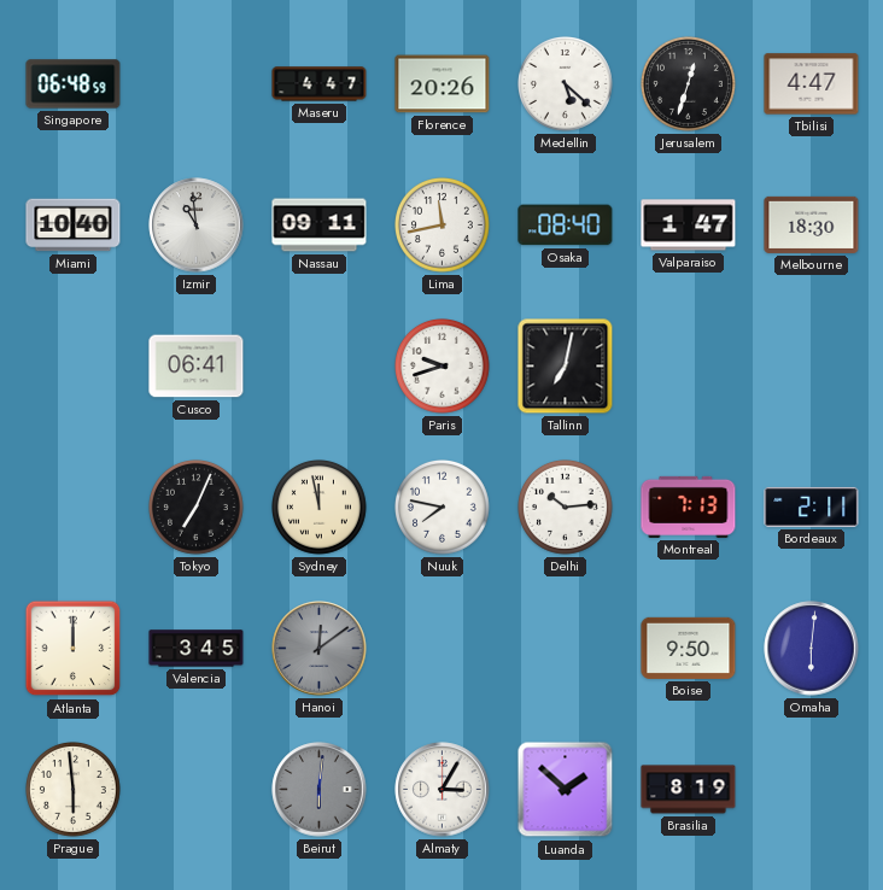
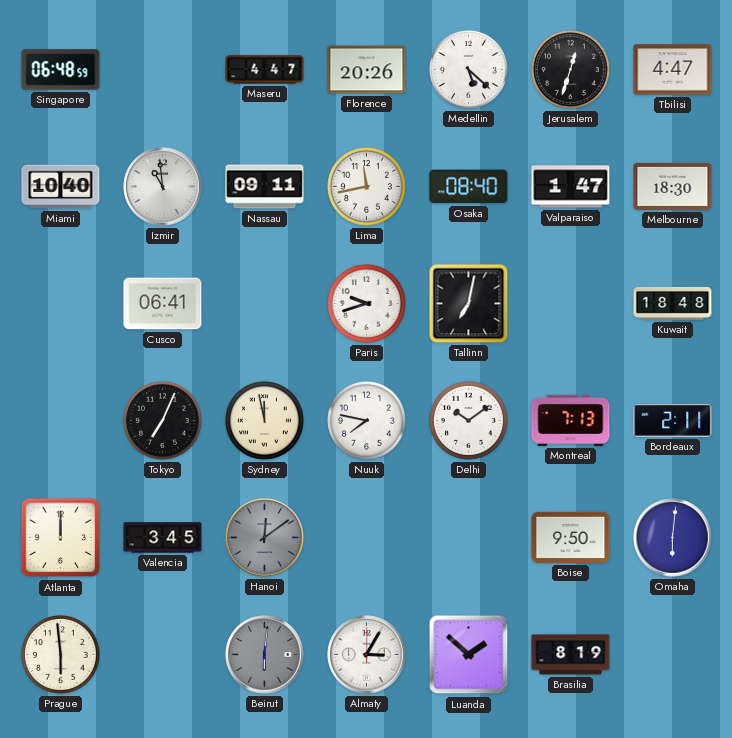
Kuwait: none -> 18:48 (673, 303)
Delhi: 10:14 -> 10:09 (469, 421)
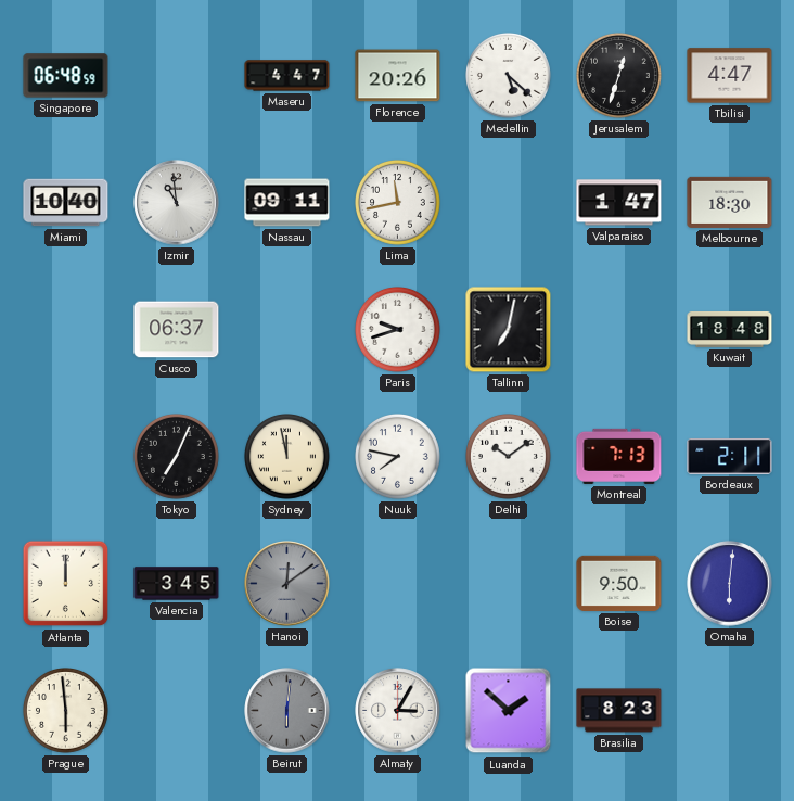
Osaka: 08:40 -> none (469, 187)
Cusco: 06:41 -> 06:37 (177, 330)
Brasilia: 8:19 -> 8:23 (619, 711)
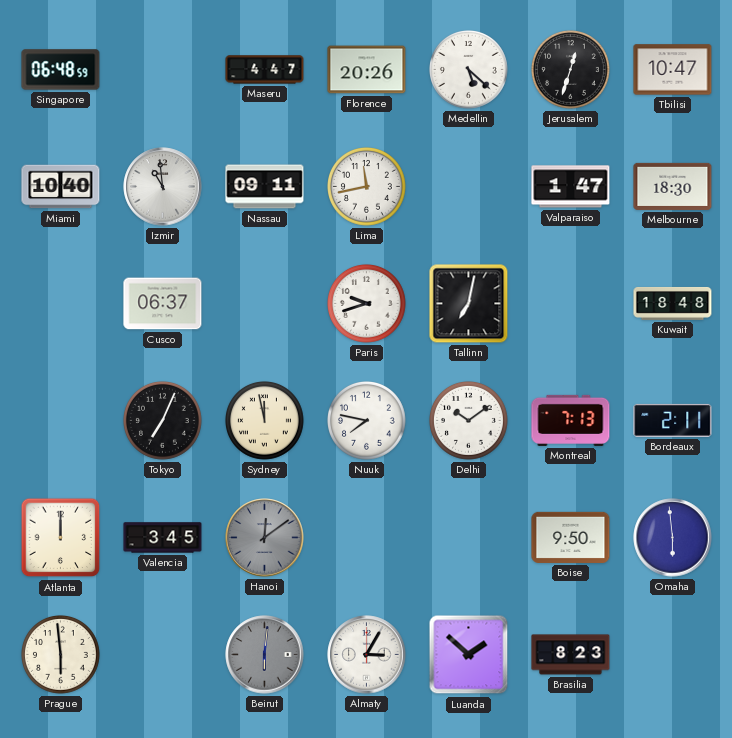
Tbilisi: 4:47 -> 10:47 (673, 70)
Omaha: 6:01 -> 5:59 (673, 538)
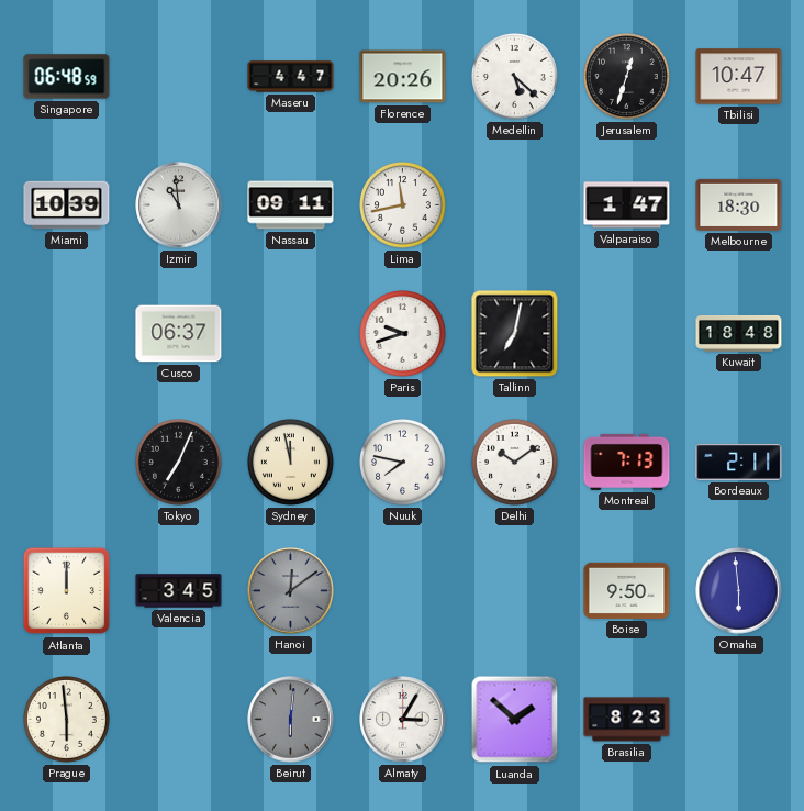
Miami: 10:40 -> 10:39 (67, 205)
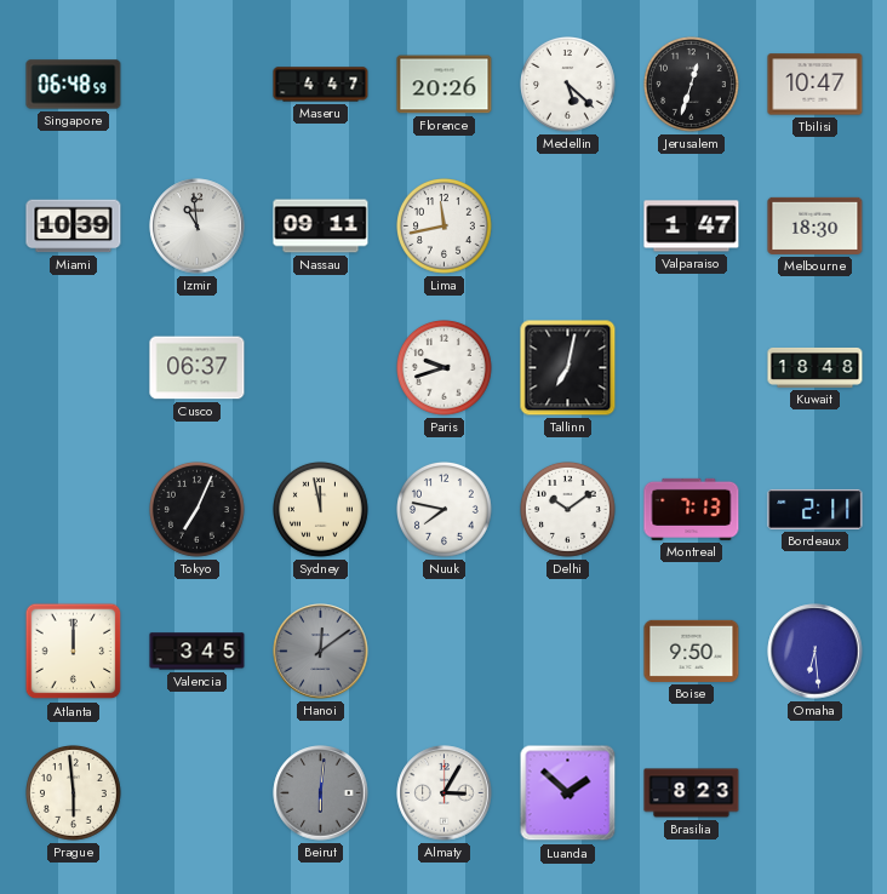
Omaha: 5:59 -> 6:29 (816, 652)
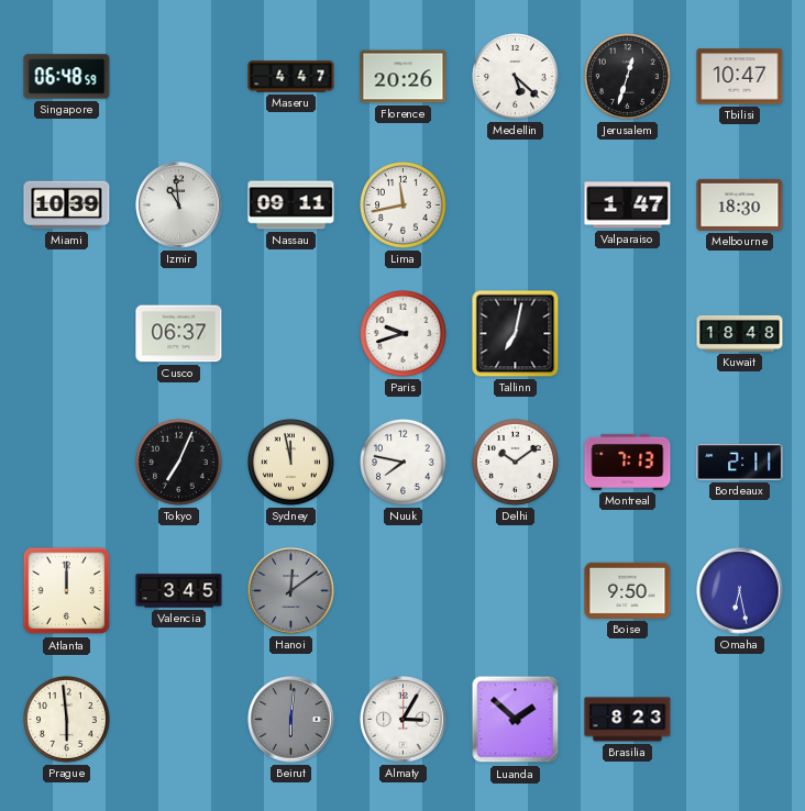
Omaha: 6:29 -> 6:28 (740, 591)
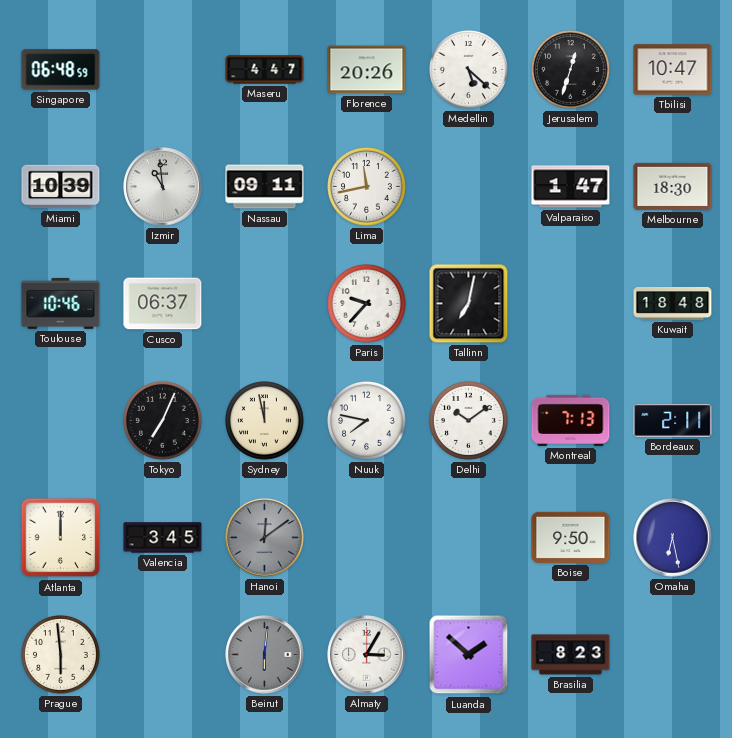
Toulouse: none -> 10:46 (61, 303)
Paris: 9:42 -> 9:37 (367, 304)
